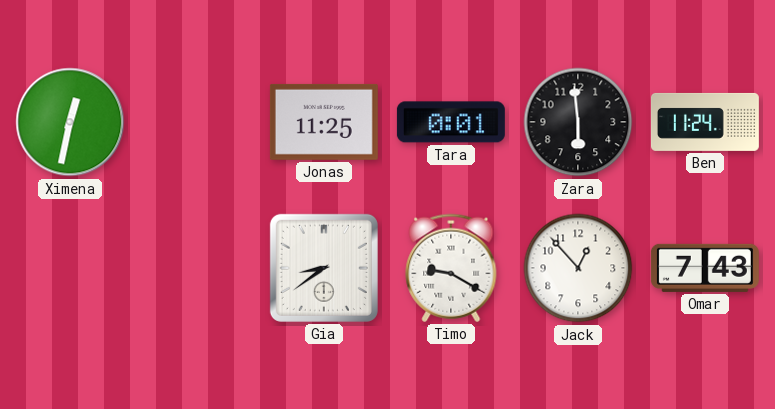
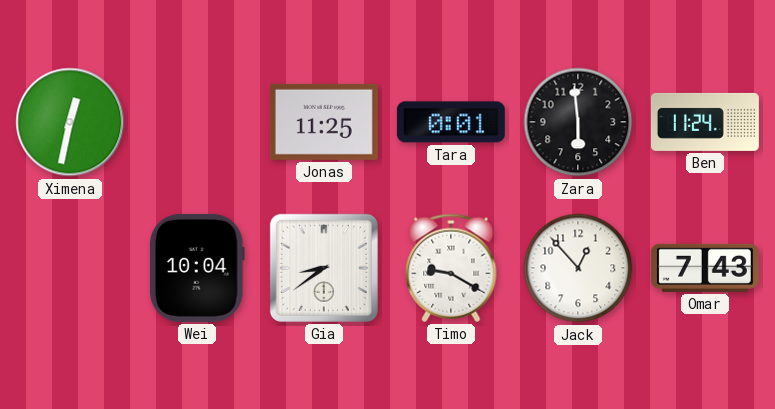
Wei: none -> 10:04 (197, 268)
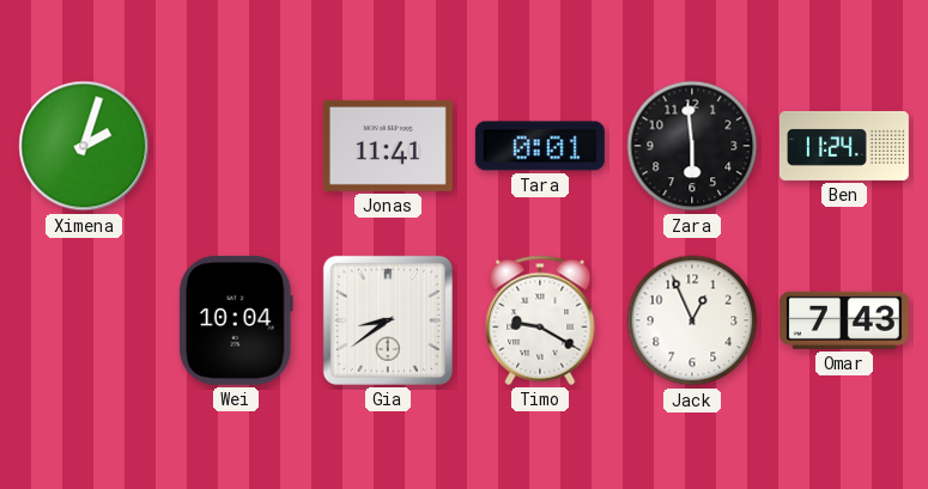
Ximena: 12:32 -> 2:03 (84, 146)
Jonas: 11:25 -> 11:41 (388, 146)
Jack: 12:53 -> 12:56 (692, 320)
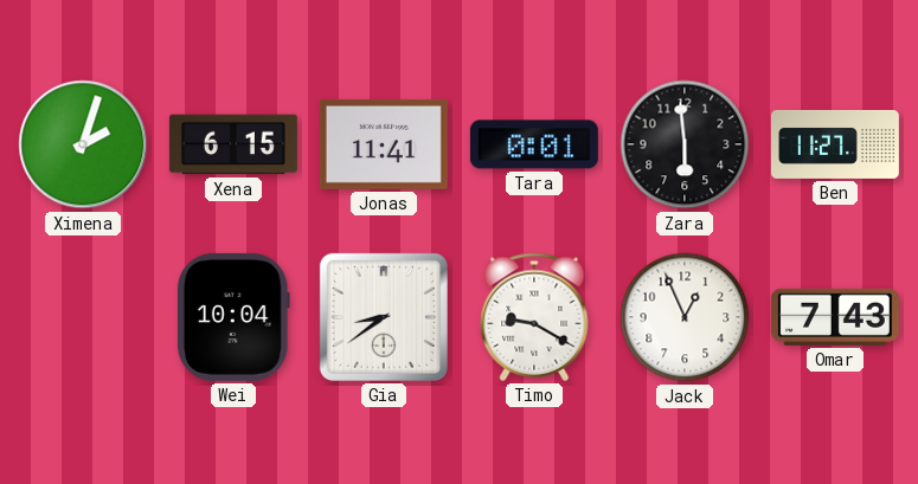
Xena: none -> 6:15 (233, 144)
Ben: 11:24 -> 11:27 (835, 144)
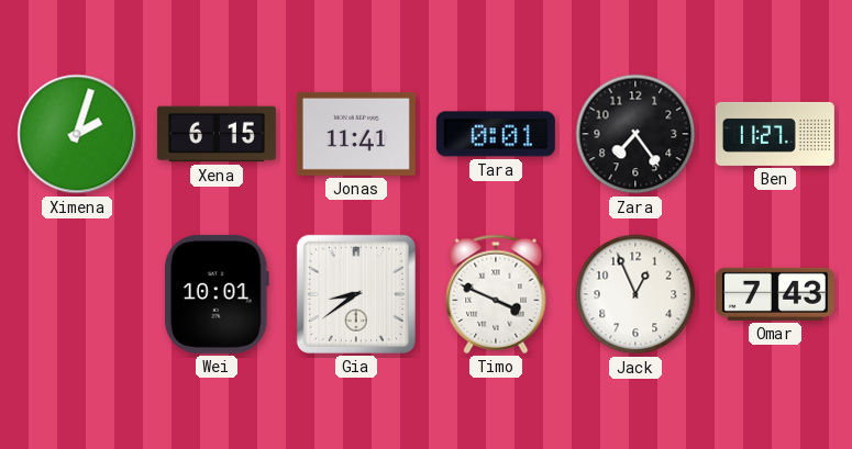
Zara: 5:59 -> 7:24 (635, 134)
Wei: 10:04 -> 10:01 (217, 294)
Timo: 9:20 -> 3:49 (496, 294)
